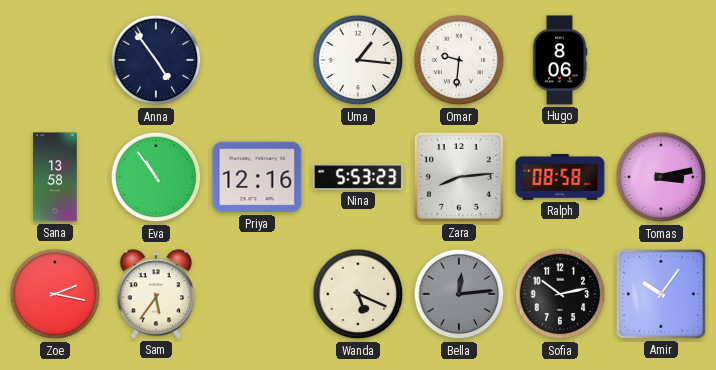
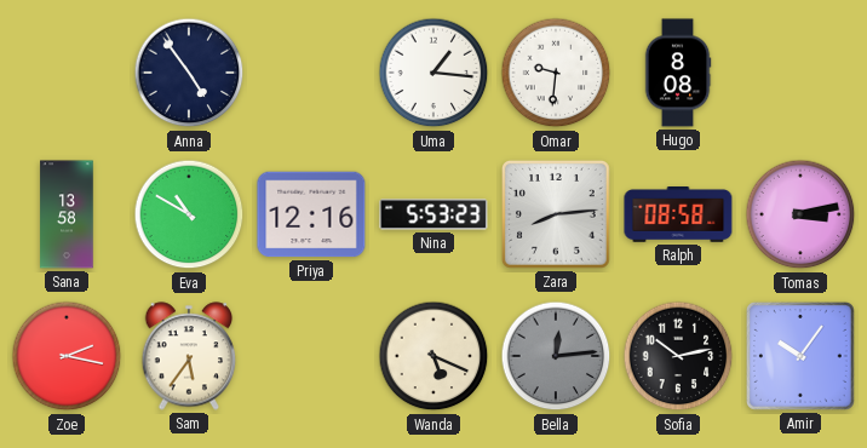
Hugo: 8:06 -> 8:08 (678, 73)
Eva: 10:54 -> 10:50 (189, 214)
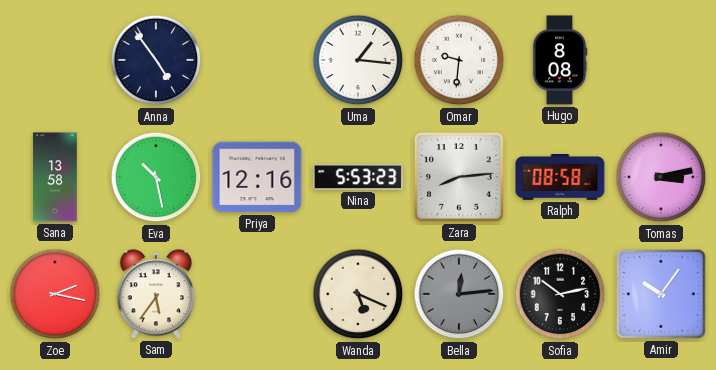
Eva: 10:50 -> 10:28 (156, 177)
